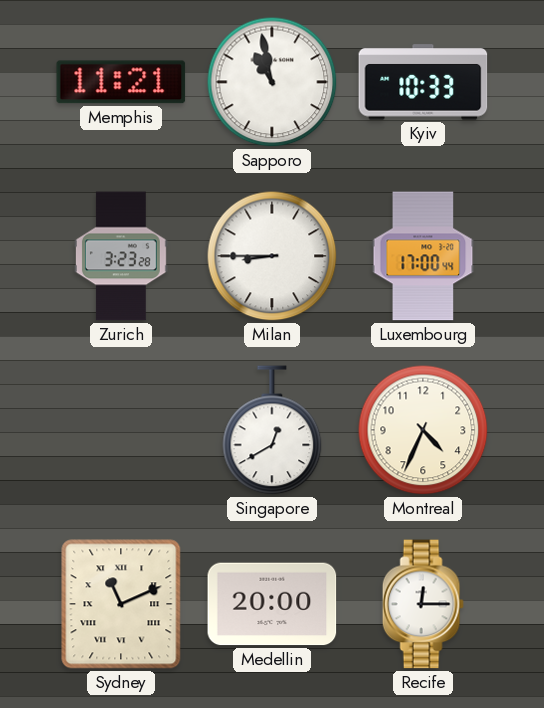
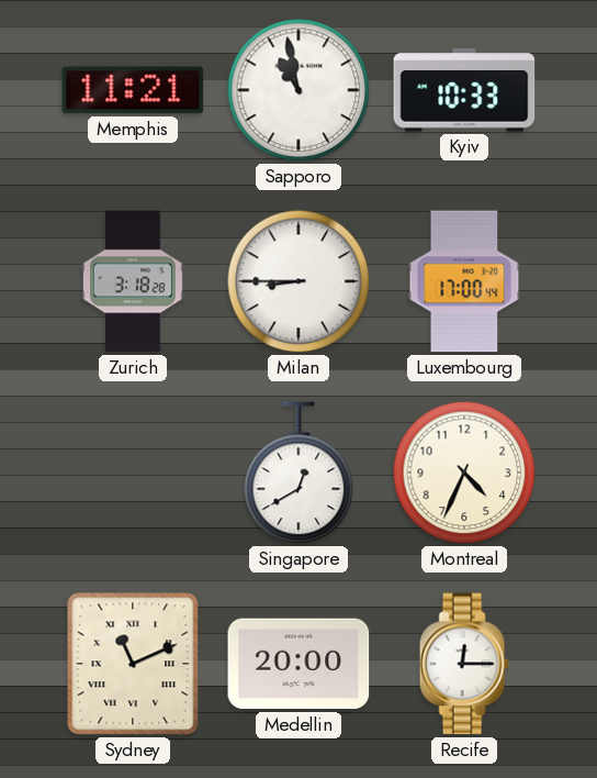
Zurich: 3:23 -> 3:18 (133, 281)
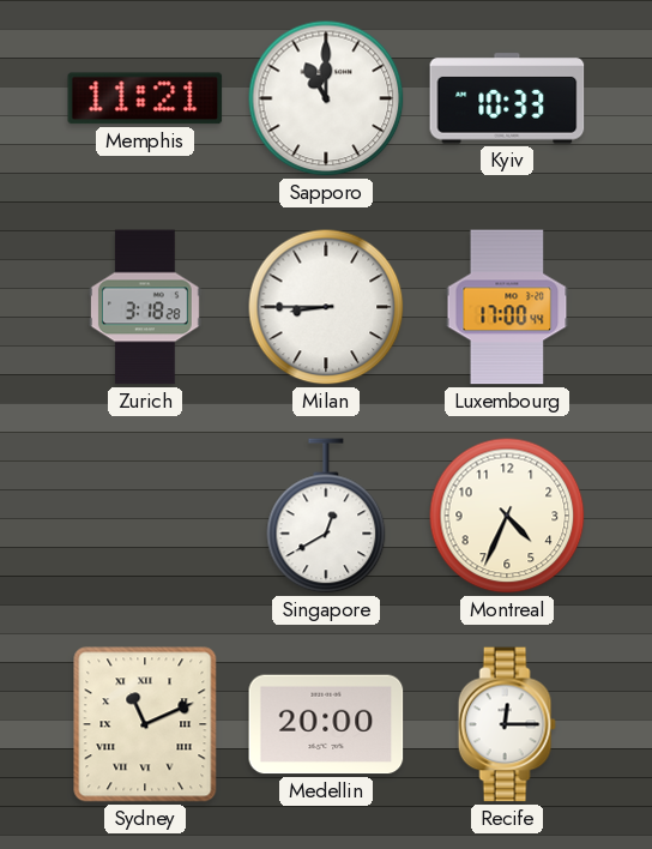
Sapporo: 10:58 -> 11:00 (326, 98)
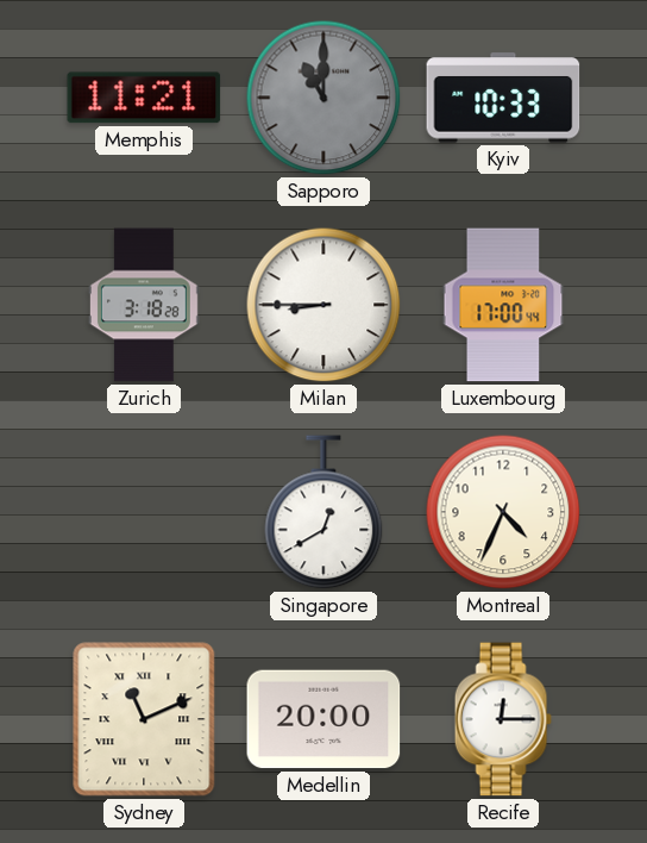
Sapporo dial: white -> grey (323, 98)
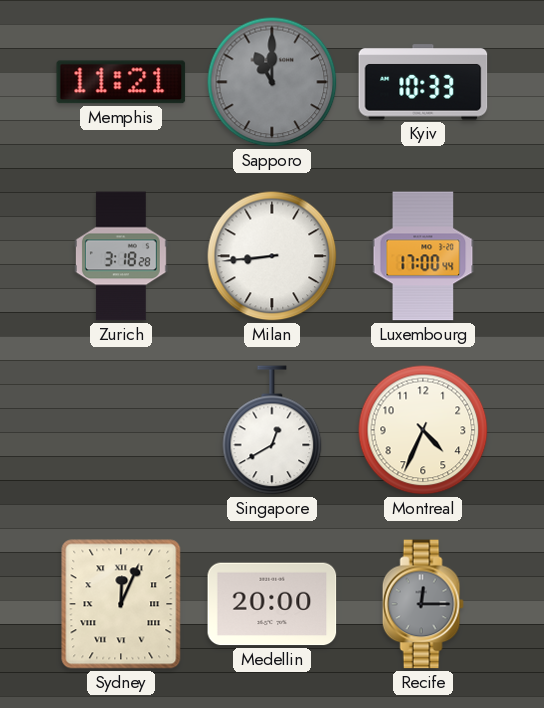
Milan: 8:45 -> 8:44 (272, 256)
Sydney: 11:11 -> 12:04 (121, 604)
Recife dial: white -> grey (423, 604)
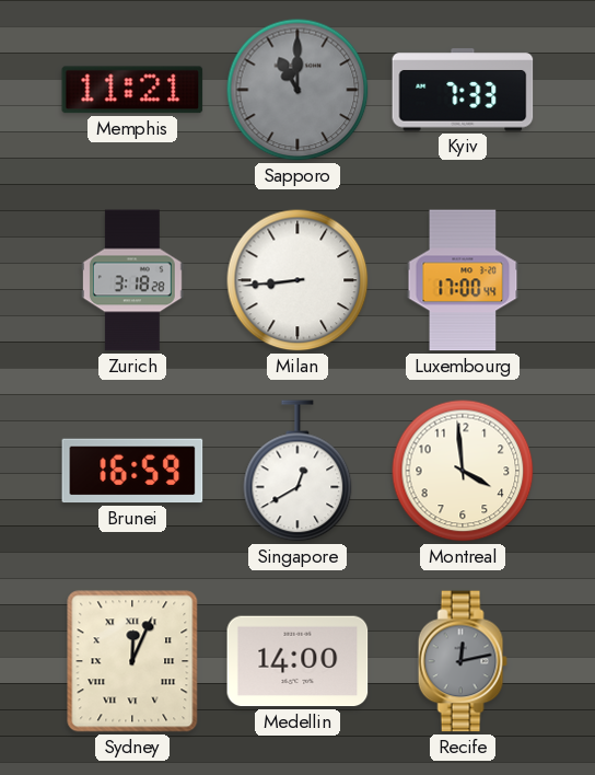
Kyiv: 10:33 -> 7:33 (463, 90)
Brunei: none -> 16:59 (132, 471)
Montreal: 4:34 -> 3:59 (463, 471)
Medellin: 20:00 -> 14:00 (297, 661)
Recife: 12:15 -> 12:13 (463, 661)
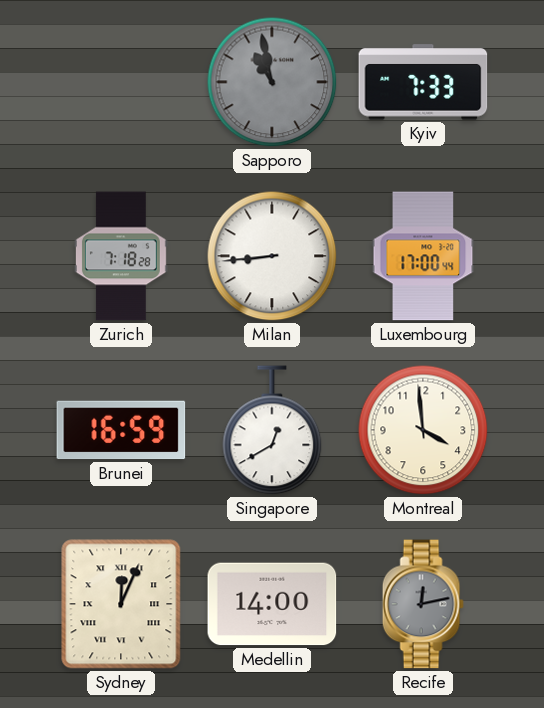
Memphis: 11:21 -> none (132, 90)
Sapporo: 11:00 -> 10:58 (272, 82)
Zurich: 3:18 -> 7:18 (121, 256)
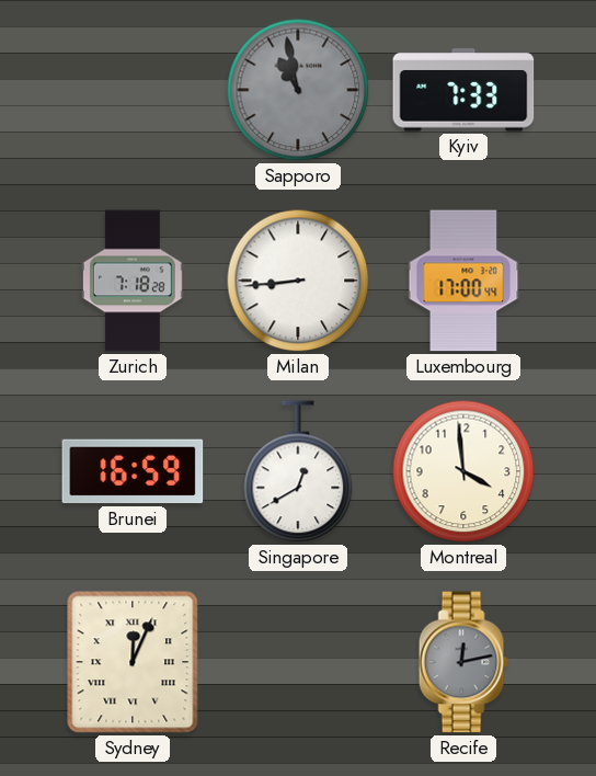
Medellin: 14:00 -> none (272, 604)
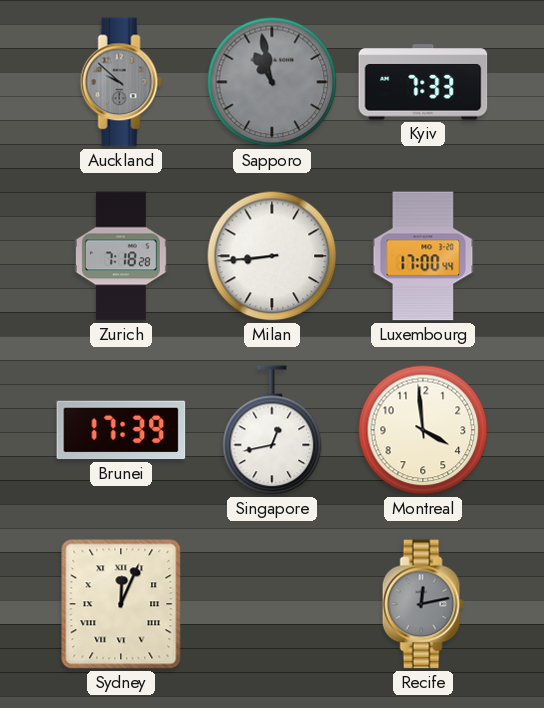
Auckland: none -> 9:52 (121, 82)
Brunei: 16:59 -> 17:39 (121, 430)
Singapore: 12:40 -> 12:43 (272, 430)
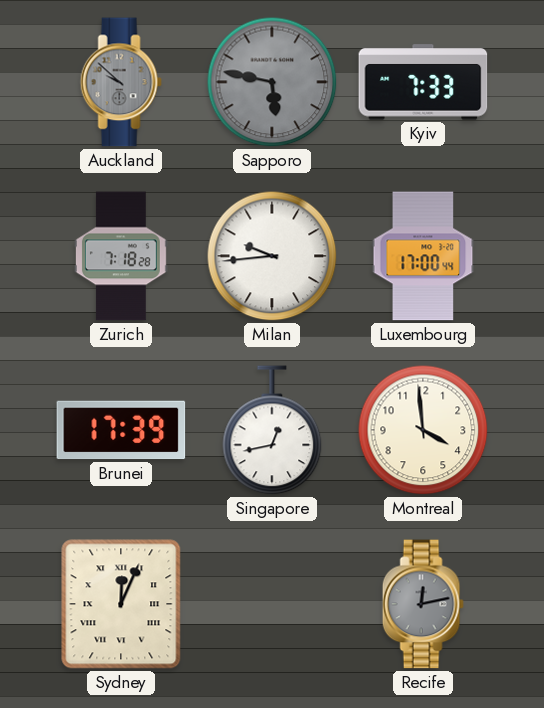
Sapporo: 10:58 -> 5:47 (272, 82)
Milan: 8:44 -> 9:44 (272, 256)
